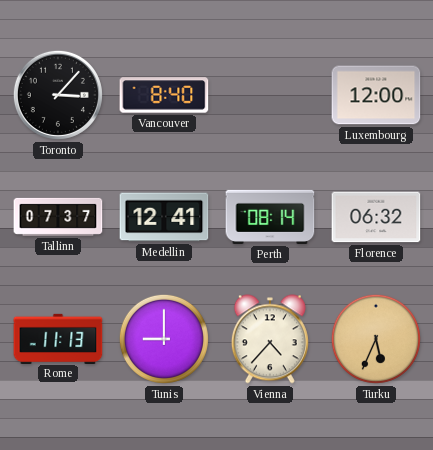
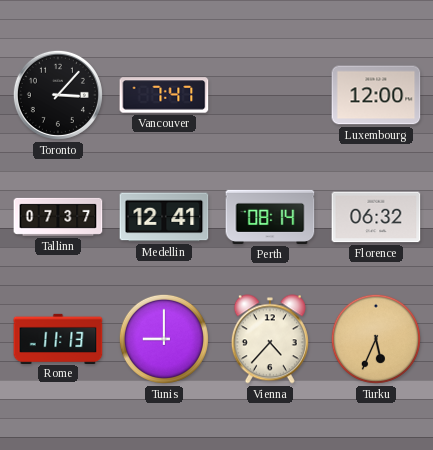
Vancouver: 8:40 -> 7:47 (164, 95)
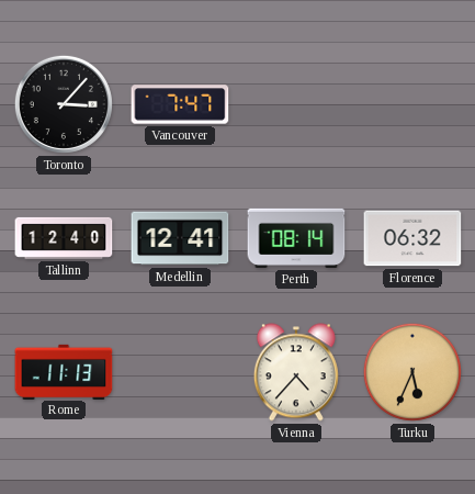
Luxembourg: 12:00 -> none (376, 95)
Tallinn: 07:37 -> 12:40 (64, 238)
Tunis: 9:00 -> none (164, 339)
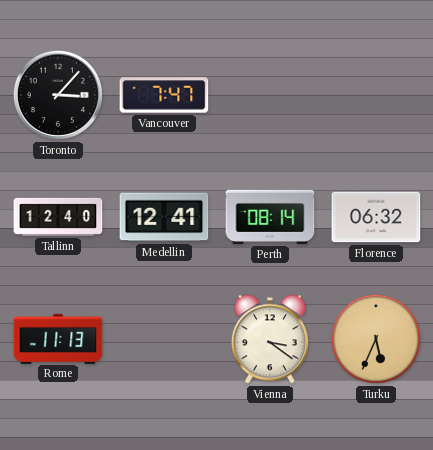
Vienna: 4:37 -> 3:21 (270, 339)
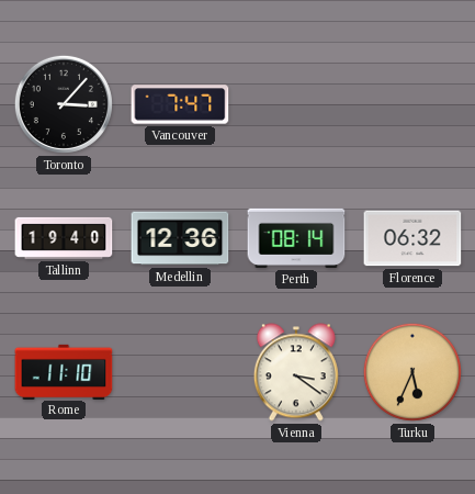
Tallinn: 12:40 -> 19:40 (64, 238)
Medellin: 12:41 -> 12:36 (180, 238)
Rome: 11:13 -> 11:10 (64, 371)
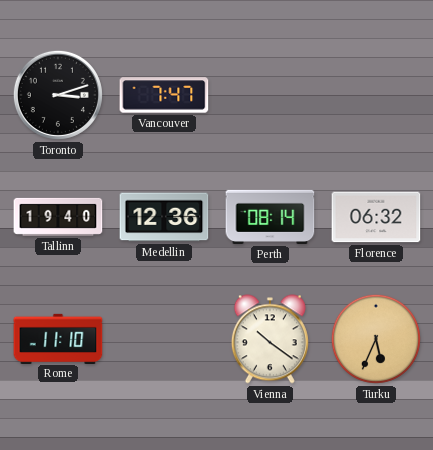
Toronto: 3:07 -> 3:12 (58, 95)
Vienna: 3:21 -> 10:21 (270, 339)
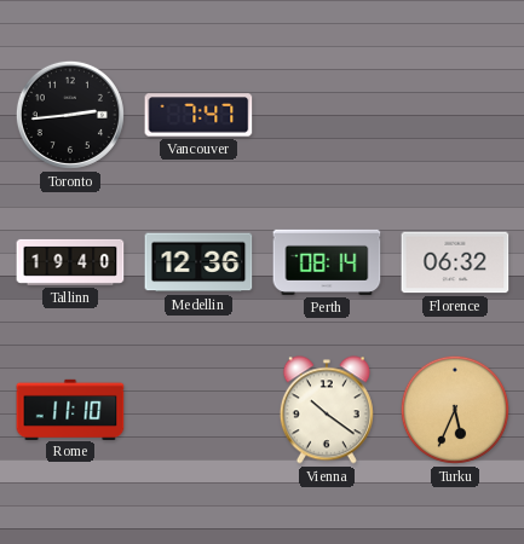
Toronto: 3:12 -> 2:44 (70, 115)
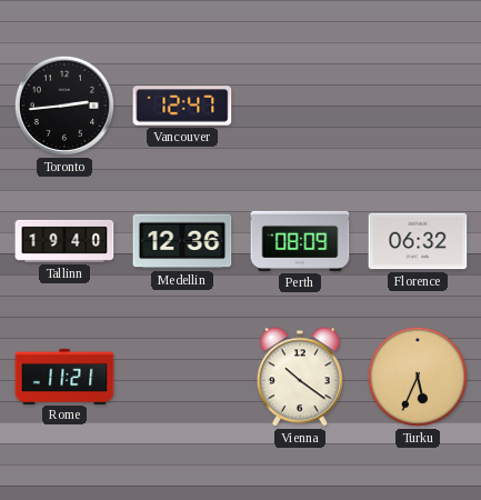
Vancouver: 7:47 -> 12:47 (182, 106)
Perth: 08:14 -> 08:09 (300, 241)
Rome: 11:10 -> 11:21 (64, 376)
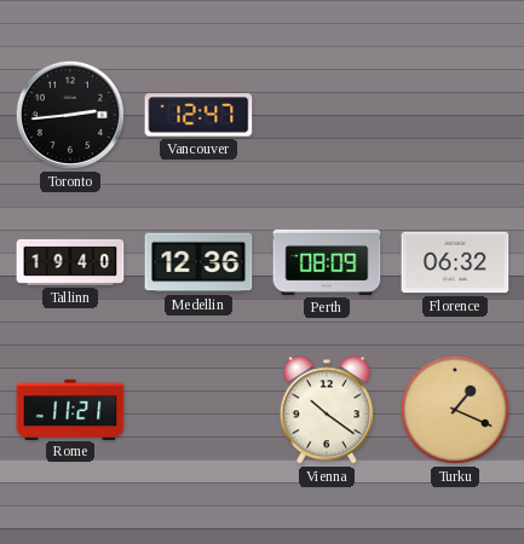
Turku: 5:34 -> 1:19 (455, 410)
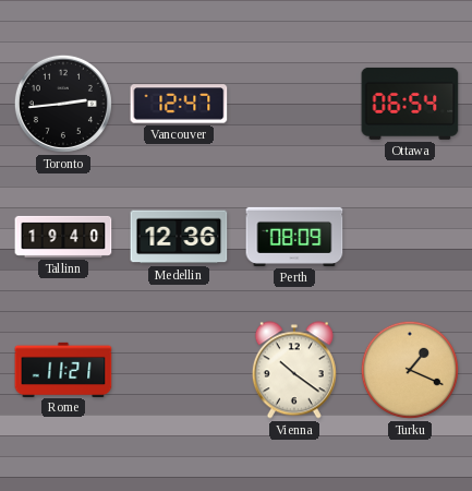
Ottawa: none -> 06:54 (410, 104)
Florence: 06:32 -> none (455, 262)
